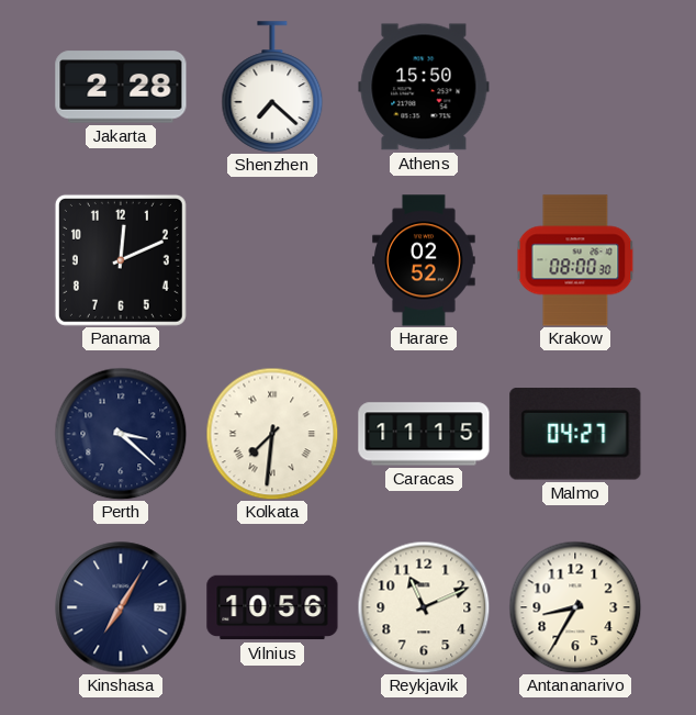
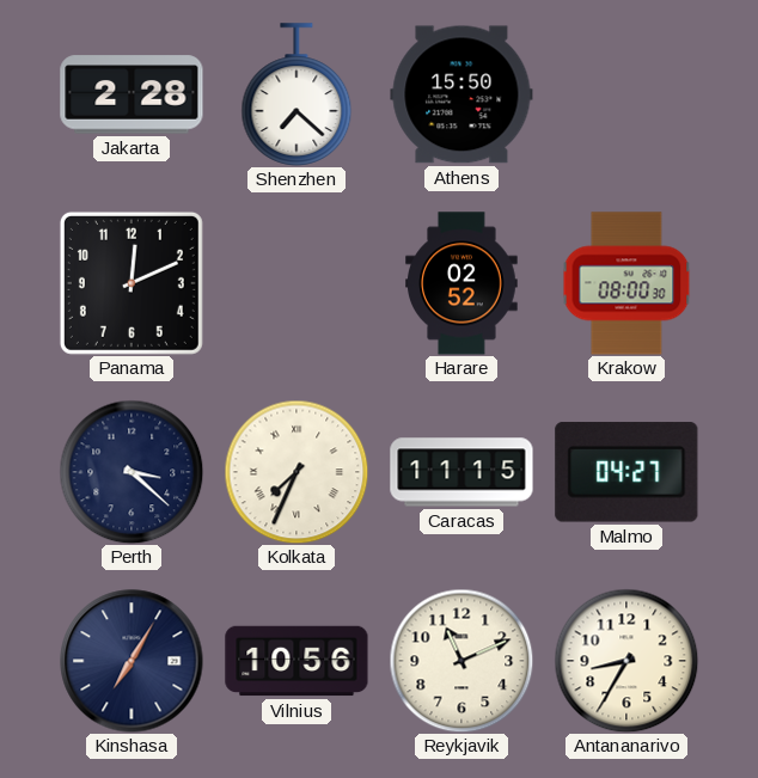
Kolkata: 7:31 -> 7:34 (297, 472)
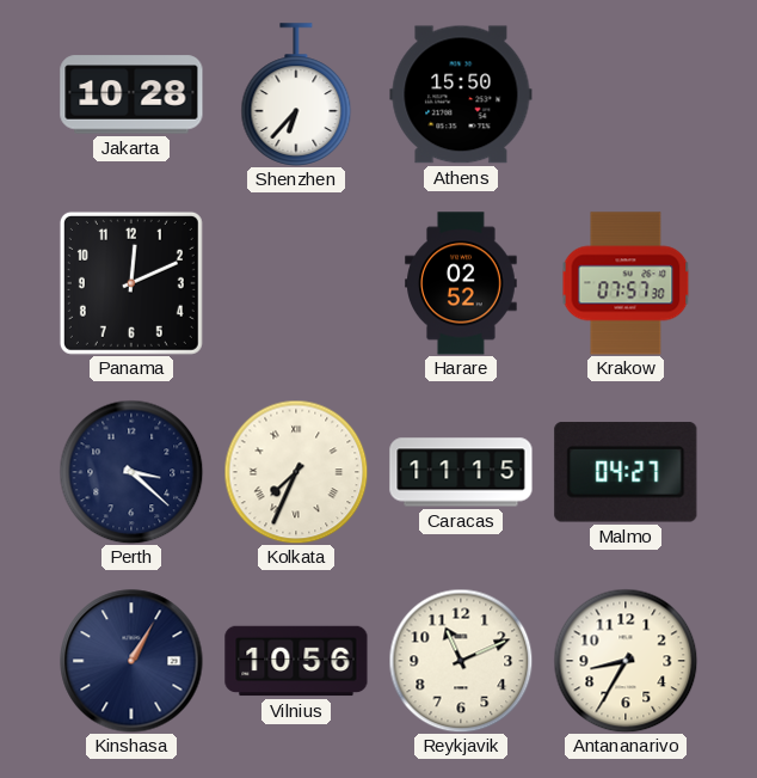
Jakarta: 2:28 -> 10:28 (131, 94)
Shenzhen: 7:22 -> 6:37 (296, 94)
Krakow: 08:00 -> 07:57 (626, 283)
Kinshasa: 7:05 -> 1:05 (131, 661)
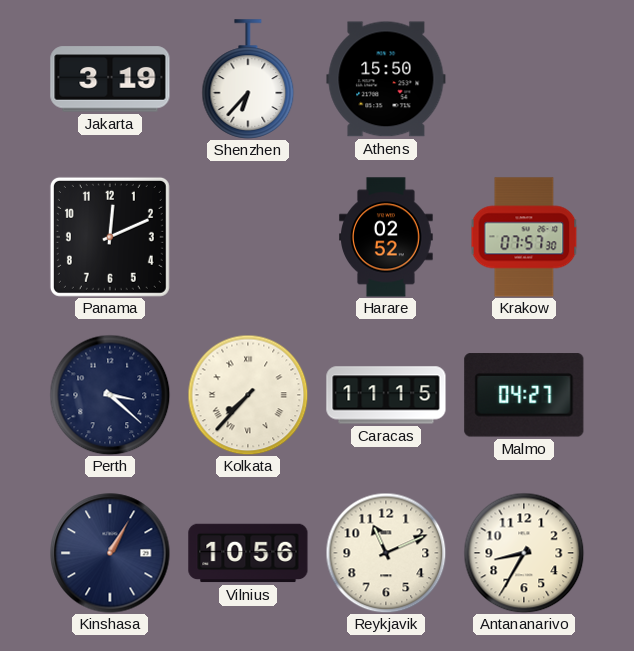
Jakarta: 10:28 -> 3:19 (110, 79)
Kolkata: 7:34 -> 7:37 (248, 395)
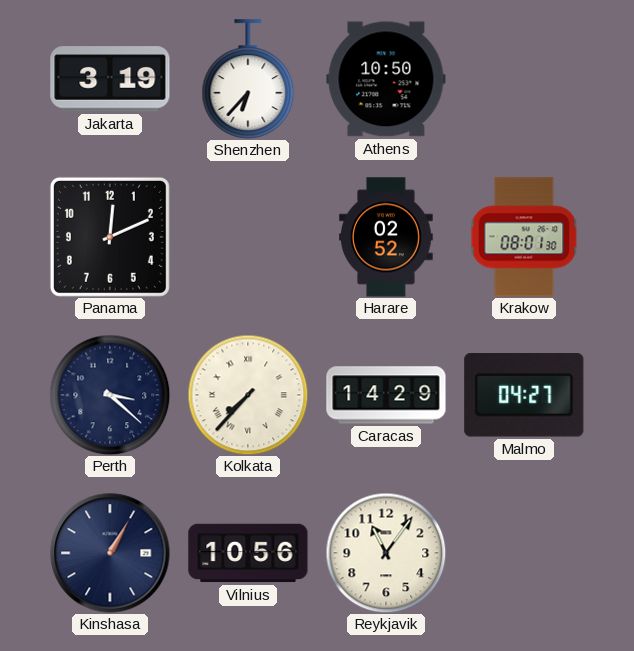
Athens: 15:50 -> 10:50 (386, 79)
Krakow: 07:57 -> 08:01 (524, 237)
Caracas: 11:15 -> 14:29 (386, 395)
Reykjavik: 11:11 -> 11:06 (386, 553)
Antananarivo: 8:35 -> none (524, 553)
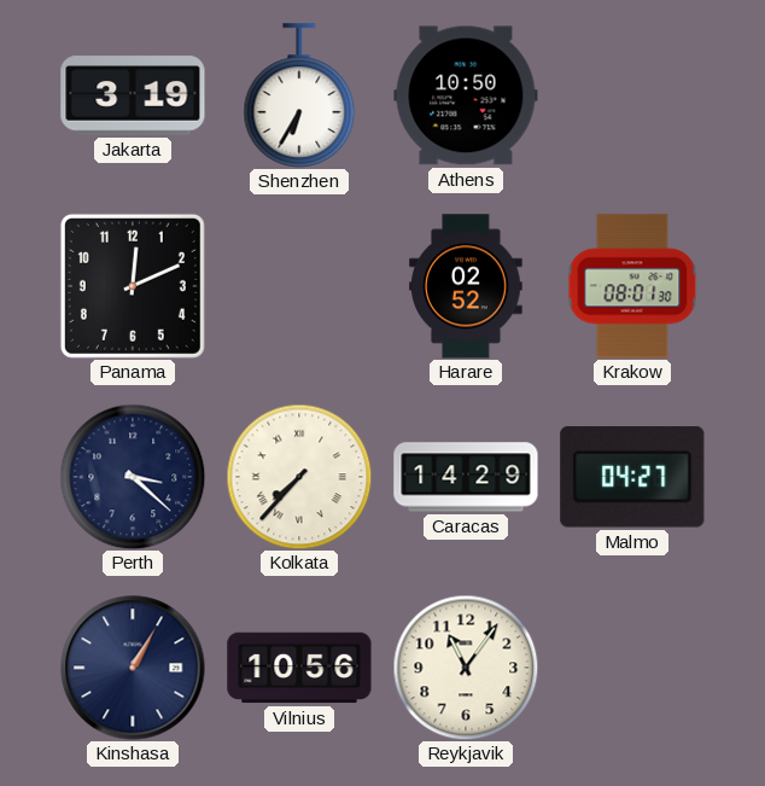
Shenzhen: 6:37 -> 6:35 (299, 95)
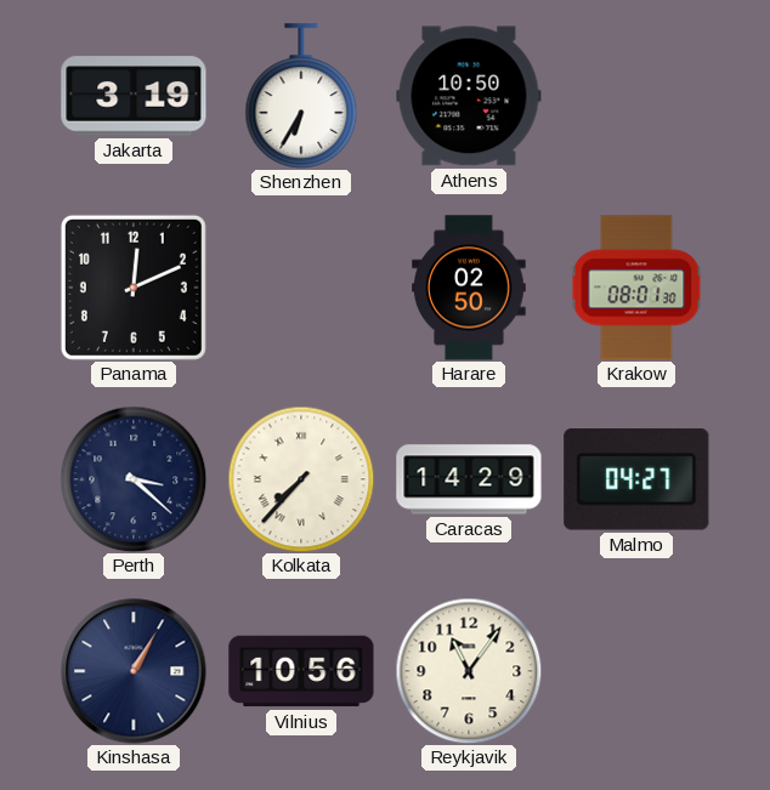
Harare: 02:52 -> 02:50 (469, 288)
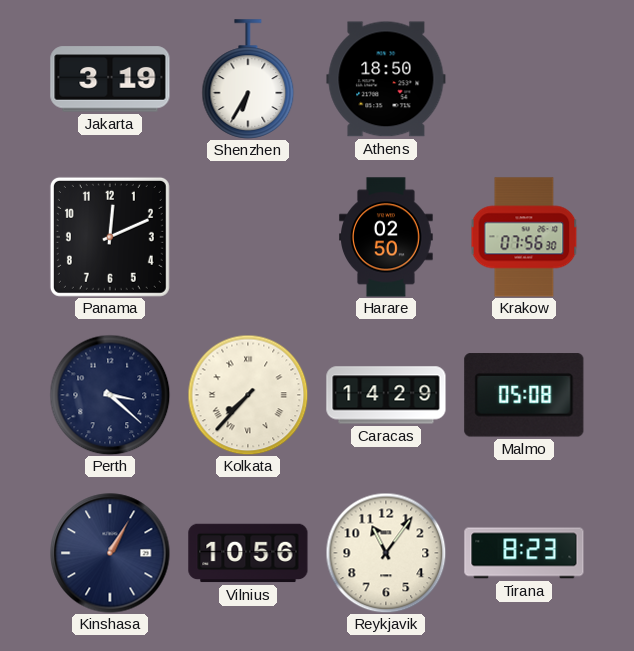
Athens: 10:50 -> 18:50 (386, 79)
Krakow: 08:01 -> 07:56 (524, 237)
Malmo: 04:27 -> 05:08 (524, 395)
Tirana: none -> 8:23 (524, 553)
